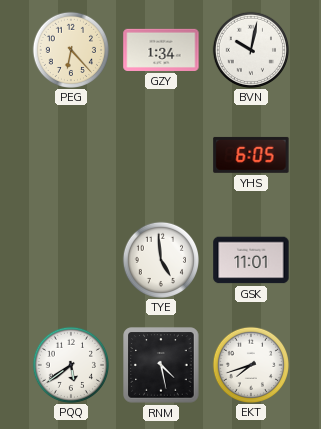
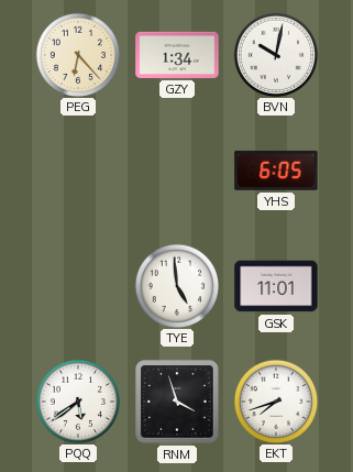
RNM: 4:28 -> 3:57 (177, 402)
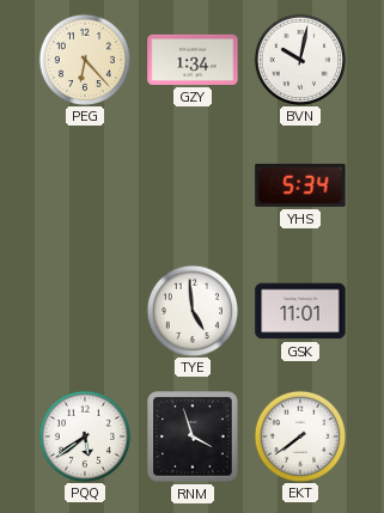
YHS: 6:05 -> 5:34 (300, 185)
EKT: 7:42 -> 7:39 (299, 435)
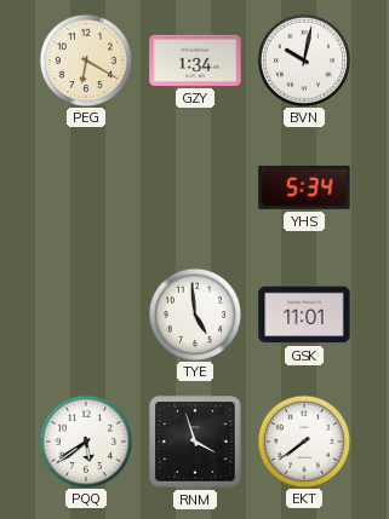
PEG: 6:23 -> 6:20 (85, 59)
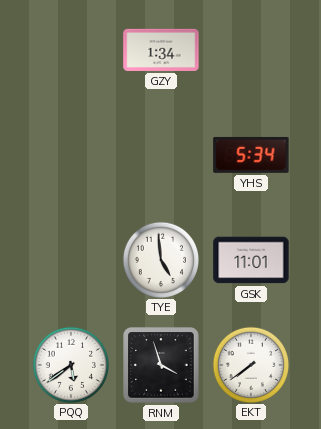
PEG: 6:20 -> none (85, 59)
BVN: 10:02 -> none (303, 59)
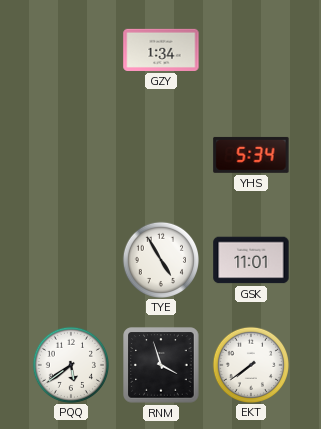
TYE: 4:59 -> 4:55 (160, 259)
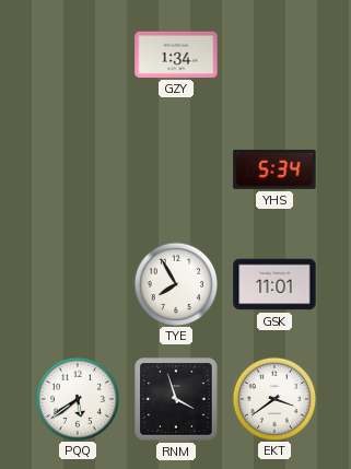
TYE: 4:55 -> 7:55 (175, 283)
EKT: 7:39 -> 3:39 (273, 398)
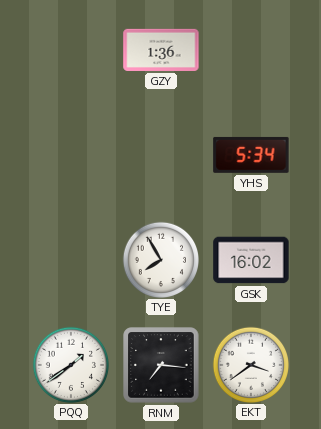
GZY: 1:34 -> 1:36 (161, 50)
GSK: 11:01 -> 16:02 (251, 260)
PQQ: 5:39 -> 1:39 (70, 364)
RNM: 3:57 -> 7:16 (161, 365)
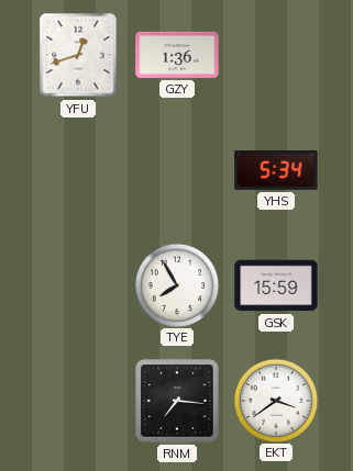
YFU: none -> 12:42 (78, 55)
GSK: 16:02 -> 15:59 (276, 285)
PQQ: 1:39 -> none (70, 364)
